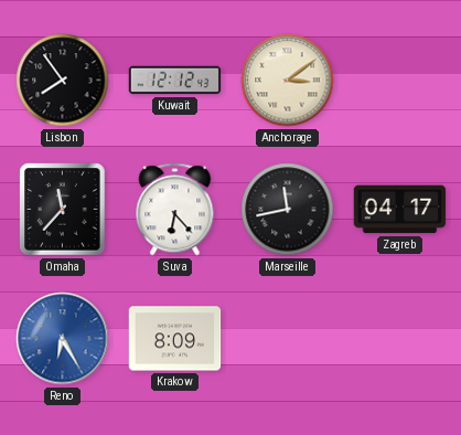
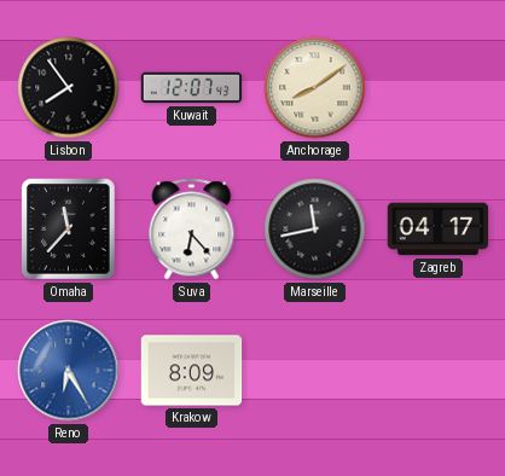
Kuwait: 12:12 -> 12:07 (192, 88)
Anchorage: 3:09 -> 8:09 (315, 88)
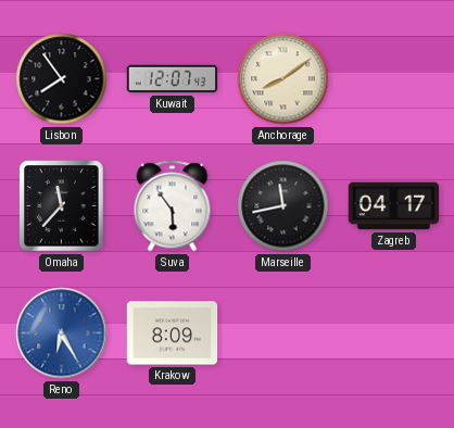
Suva: 6:23 -> 5:54 (173, 206)
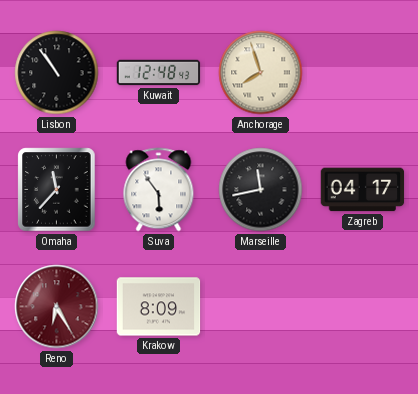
Lisbon: 7:54 -> 10:54 (57, 73)
Kuwait: 12:07 -> 12:48 (159, 73)
Anchorage: 8:09 -> 7:57 (261, 73)
Reno dial: blue -> burgundy (57, 307)
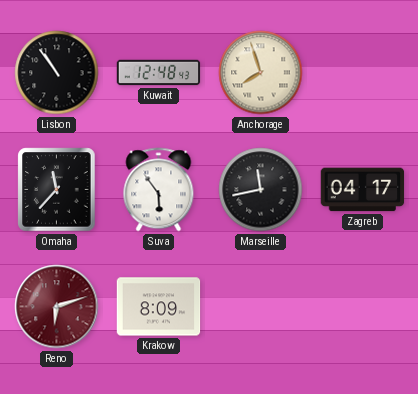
Reno: 6:25 -> 6:12 (57, 307)
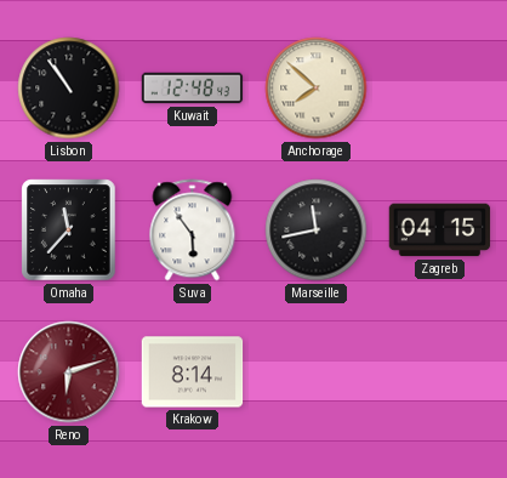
Anchorage: 7:57 -> 7:52 (317, 89)
Zagreb: 04:17 -> 04:15 (440, 231)
Krakow: 8:09 -> 8:14 (193, 372)
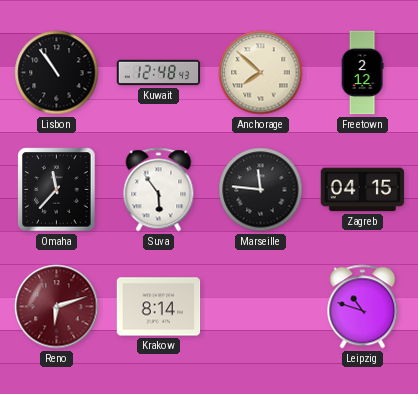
Freetown: none -> 2:12 (362, 73)
Marseille: 11:43 -> 11:46 (261, 190)
Leipzig: none -> 10:48 (363, 307)
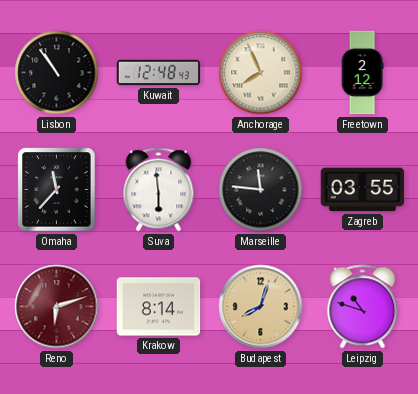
Anchorage: 7:52 -> 7:56 (261, 73)
Suva: 5:54 -> 5:59 (159, 190)
Zagreb: 04:15 -> 03:55 (363, 190)
Budapest: none -> 8:03 (261, 307)
